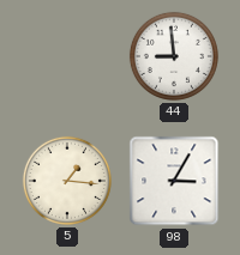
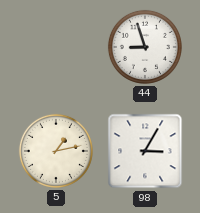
44: 8:59 -> 8:57 (145, 47)
5: 1:16 -> 1:13 (56, 151)
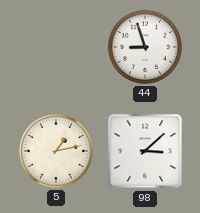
98: 3:05 -> 3:08 (145, 151)
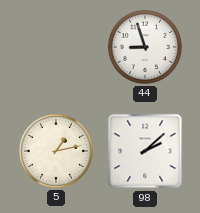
98: 3:08 -> 2:08 (145, 151)
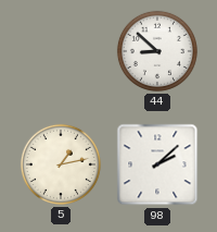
44: 8:57 -> 8:52 (157, 51)
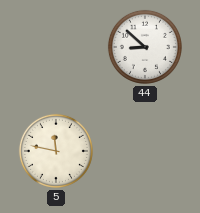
5: 1:13 -> 11:47 (56, 151)
98: 2:08 -> none (157, 164)
